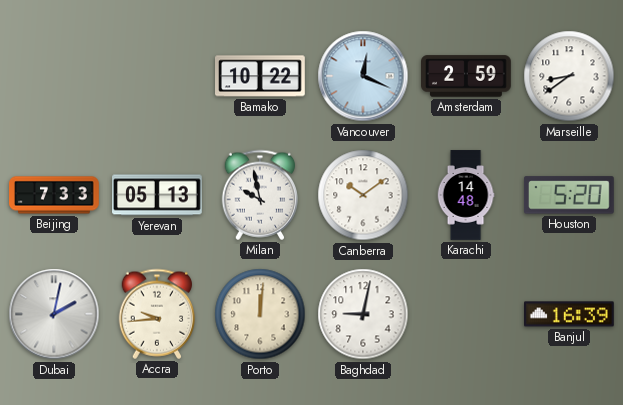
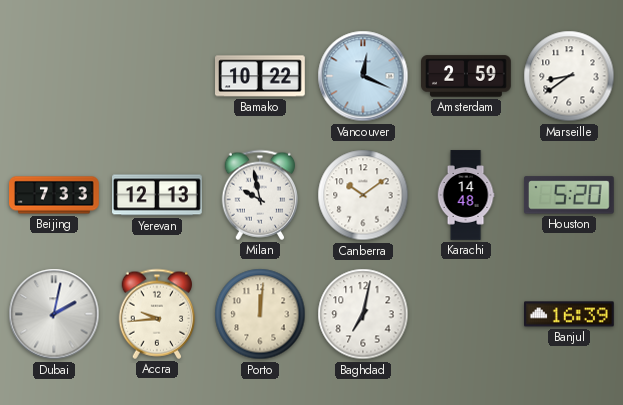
Yerevan: 05:13 -> 12:13 (158, 195)
Baghdad: 9:02 -> 7:02 (363, 314)
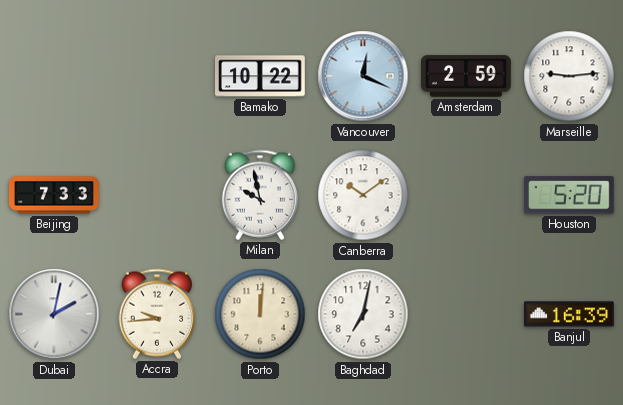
Marseille: 8:39 -> 9:14 (569, 76)
Yerevan: 12:13 -> none (158, 195)
Karachi: 14:48 -> none (466, 195)
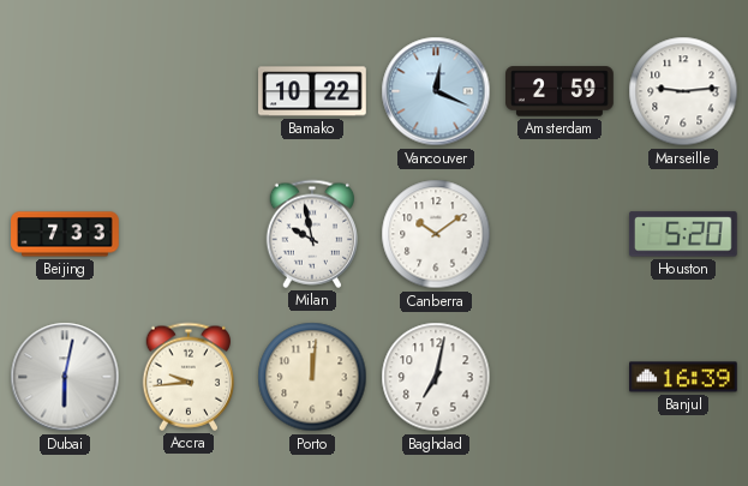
Dubai: 2:02 -> 6:02 (65, 377)
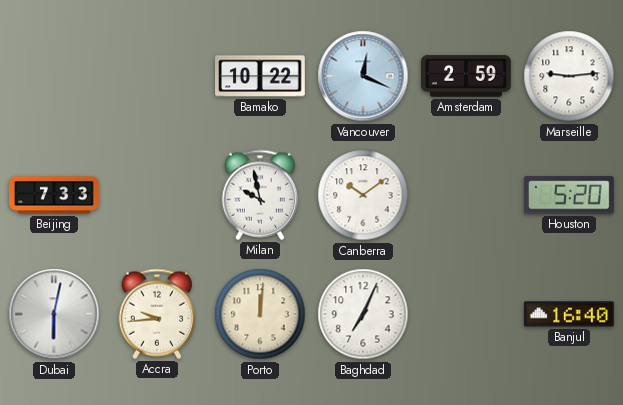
Baghdad: 7:02 -> 7:04 (363, 314)
Banjul: 16:39 -> 16:40 (570, 314)
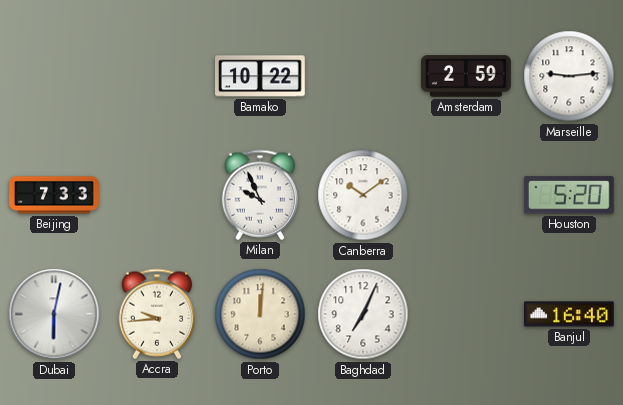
Vancouver: 12:19 -> none (363, 76)
Milan: 9:58 -> 9:56 (260, 195)
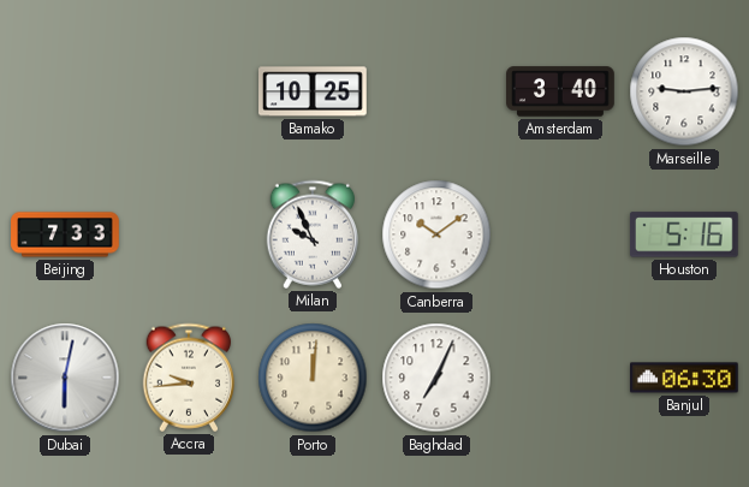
Bamako: 10:22 -> 10:25 (314, 91)
Amsterdam: 2:59 -> 3:40 (561, 91)
Houston: 5:20 -> 5:16 (684, 234)
Banjul: 16:40 -> 06:30 (685, 378)
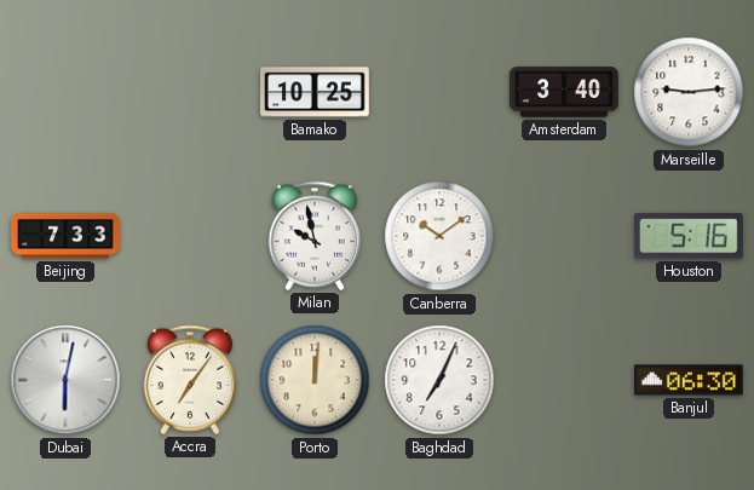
Milan: 9:56 -> 9:58 (315, 236)
Accra: 9:44 -> 7:06 (190, 380)
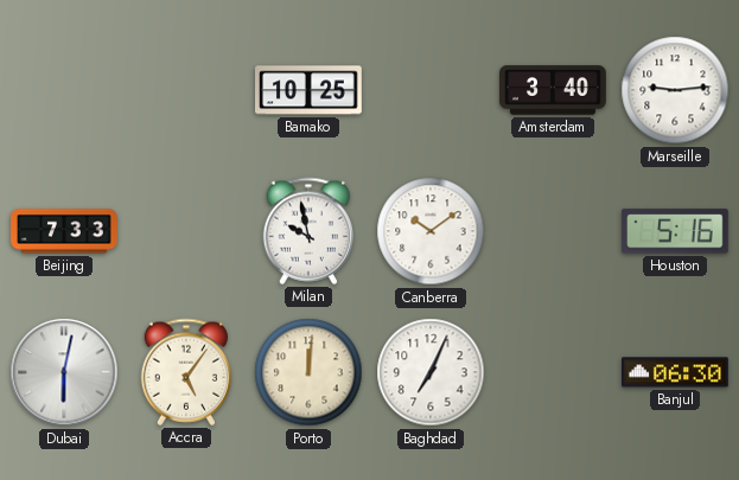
Accra: 7:06 -> 5:06 (186, 372)
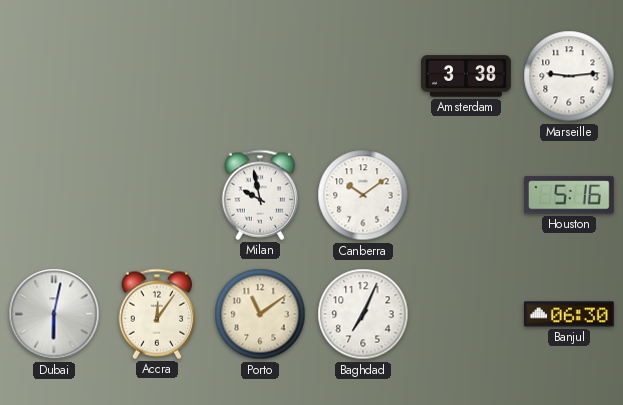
Bamako: 10:25 -> none (310, 90)
Amsterdam: 3:40 -> 3:38 (467, 76)
Beijing: 7:33 -> none (64, 231)
Accra: 5:06 -> 12:06 (157, 314)
Porto: 12:01 -> 11:09 (260, 314)
